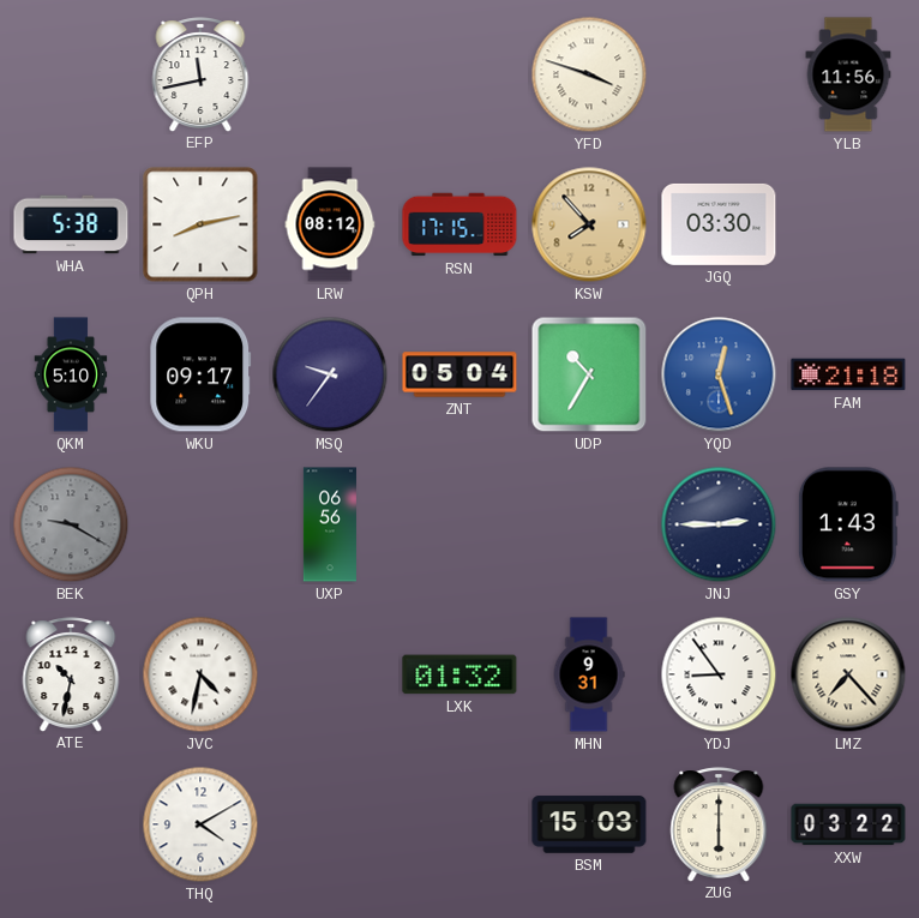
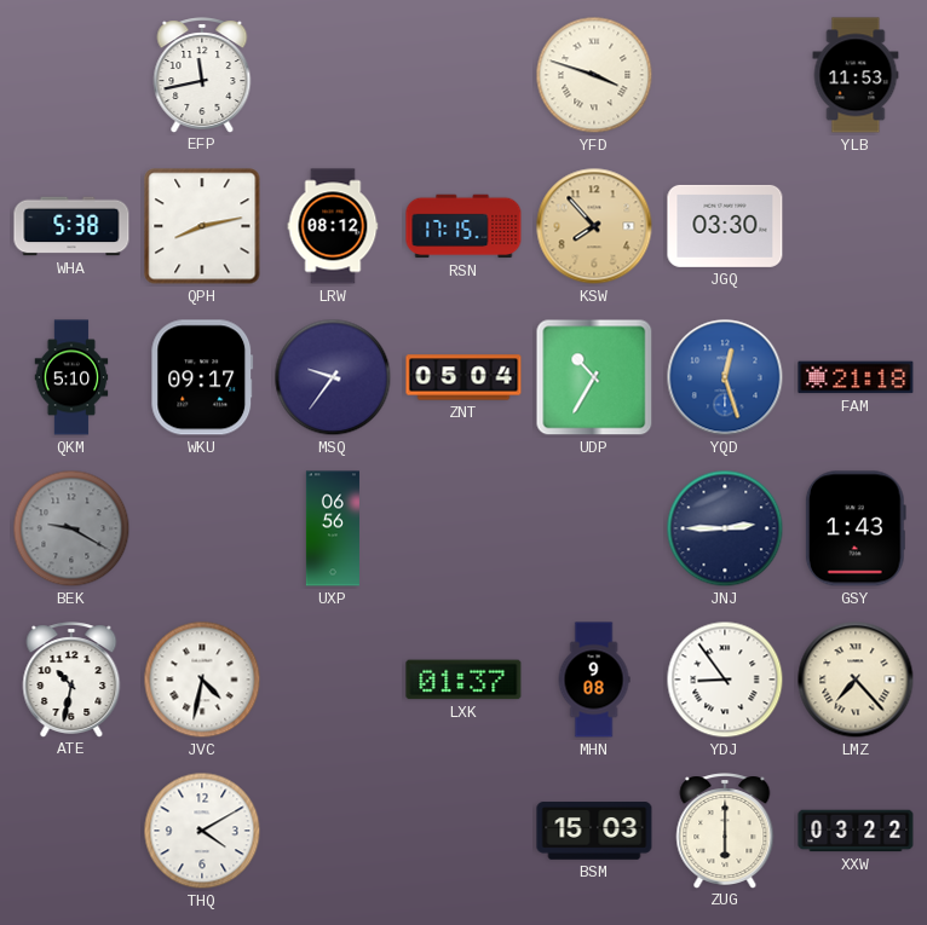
YLB: 11:56 -> 11:53 (856, 75)
LXK: 01:32 -> 01:37 (463, 680)
MHN: 9:31 -> 9:08 (594, 680)
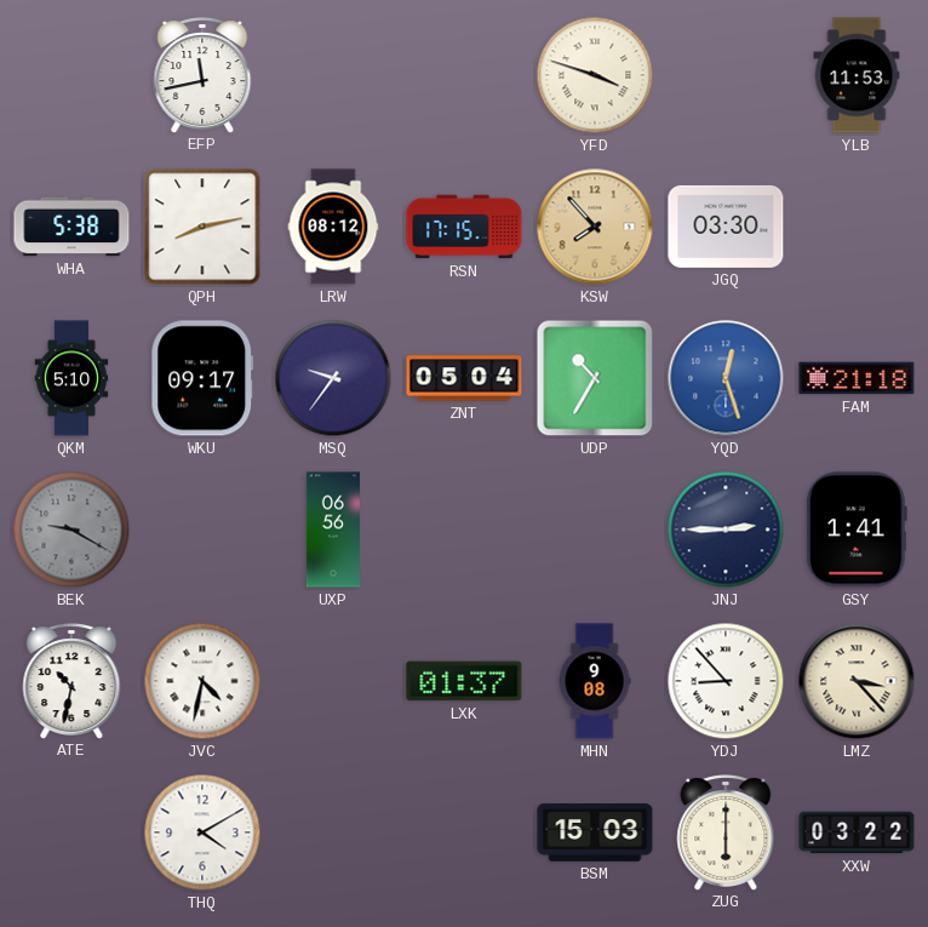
GSY: 1:43 -> 1:41 (857, 530)
YDJ: 8:54 -> 8:53 (726, 681)
LMZ: 7:23 -> 3:23 (857, 681)
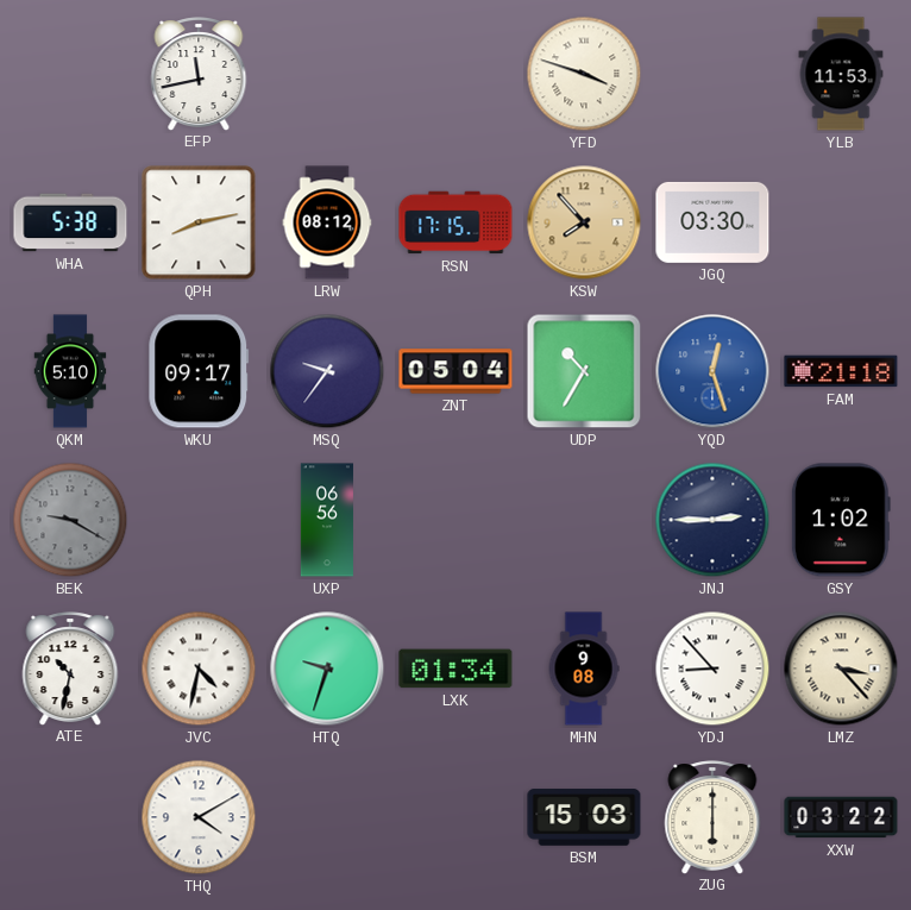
GSY: 1:41 -> 1:02 (841, 520)
HTQ: none -> 9:33 (327, 669)
LXK: 01:37 -> 01:34 (455, 669)
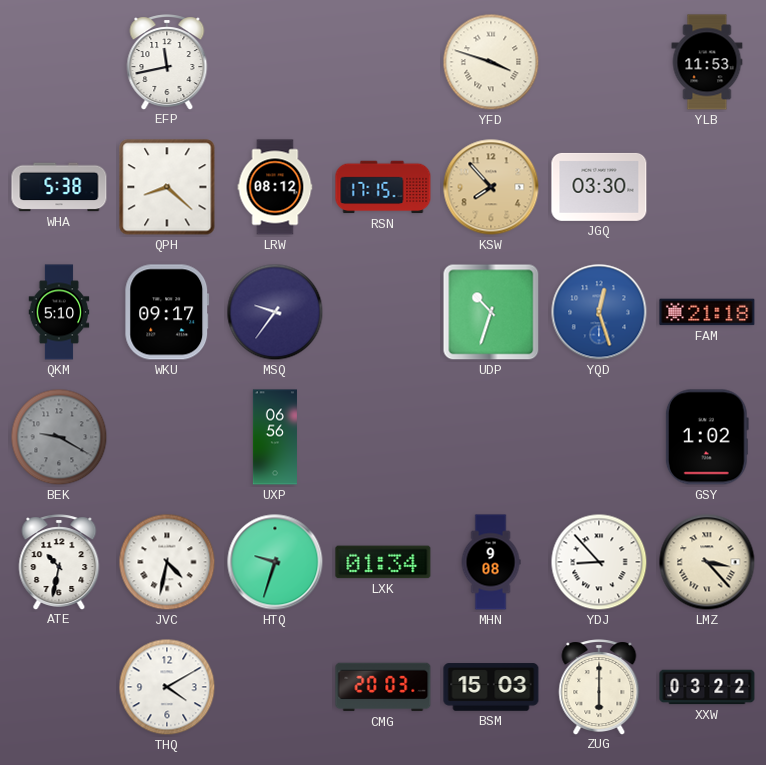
QPH: 8:13 -> 8:22 (167, 187)
ZNT: 05:04 -> none (455, 371)
UDP: 10:35 -> 10:33 (491, 312)
JNJ: 2:45 -> none (712, 520)
CMG: none -> 20:03 (383, 687)
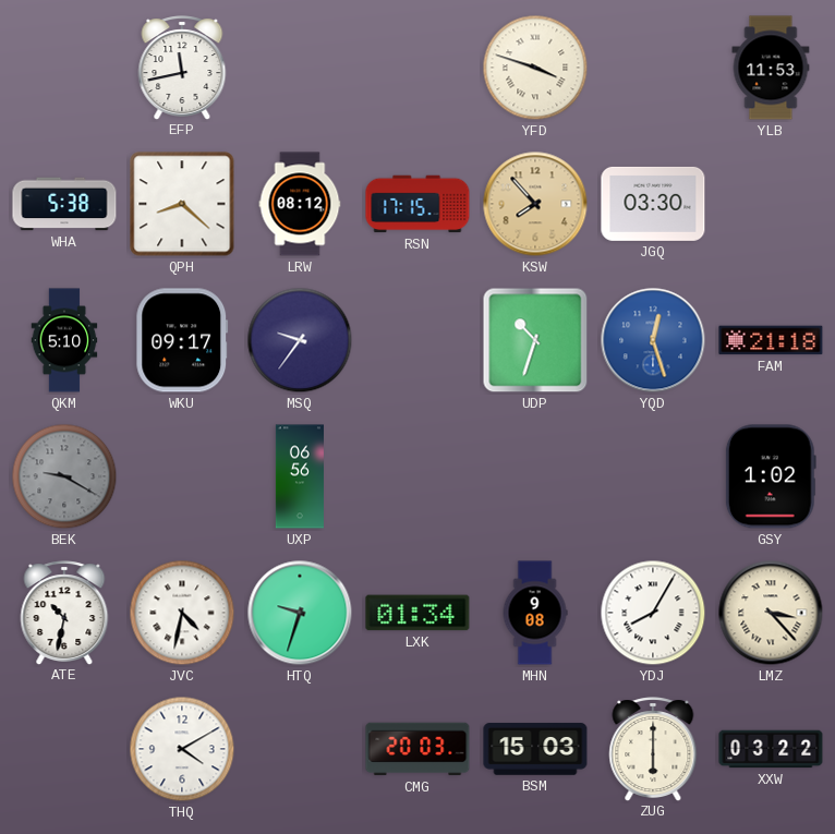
YDJ: 8:53 -> 8:05 (653, 613)
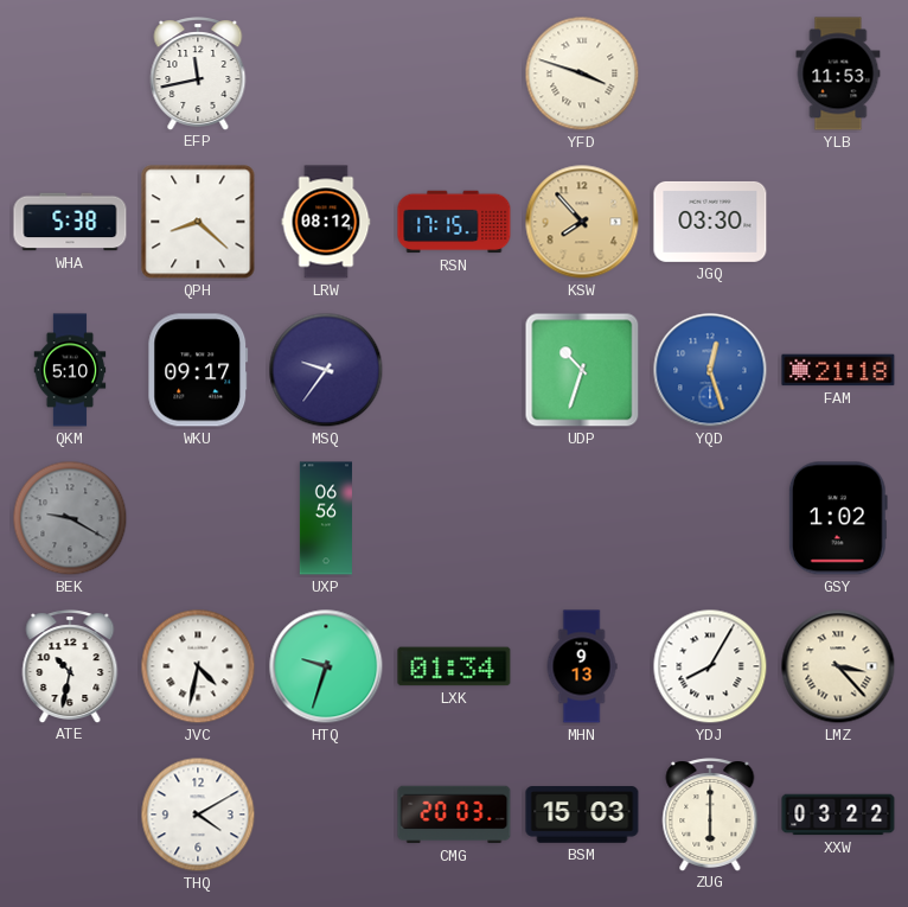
MHN: 9:08 -> 9:13 (582, 666)
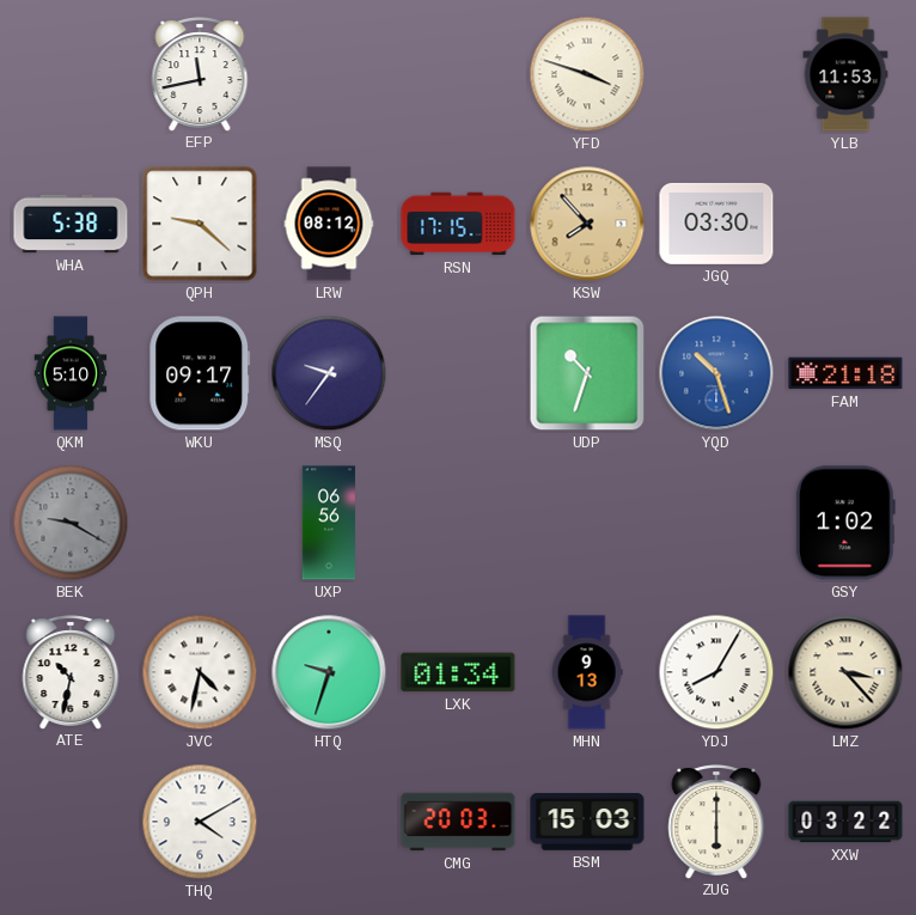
QPH: 8:22 -> 9:22 (200, 224)
YQD: 12:27 -> 10:27 (716, 373)
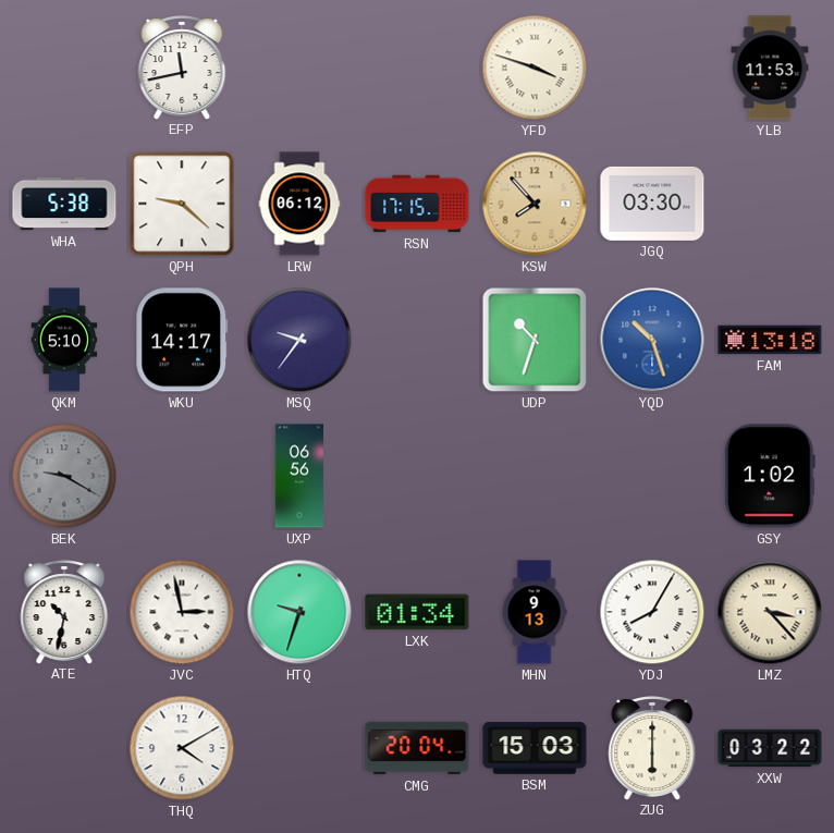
LRW: 08:12 -> 06:12 (299, 204)
WKU: 09:17 -> 14:17 (182, 340)
FAM: 21:18 -> 13:18 (770, 340)
JVC: 4:32 -> 2:58 (182, 612)
CMG: 20:03 -> 20:04 (417, 748)
